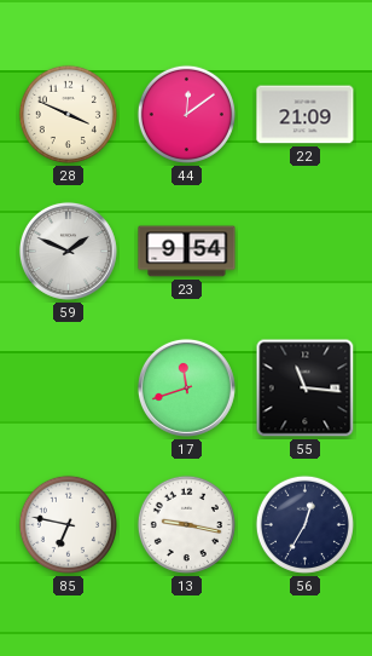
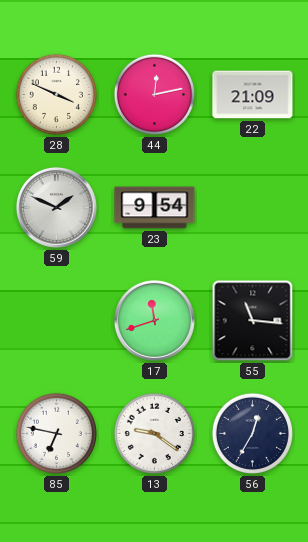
44: 12:09 -> 12:13 (154, 94)
13: 9:17 -> 9:21 (154, 433)
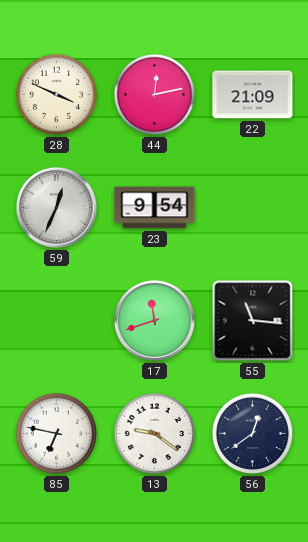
59: 1:49 -> 12:34 (56, 207)
56: 12:35 -> 12:39 (252, 433)
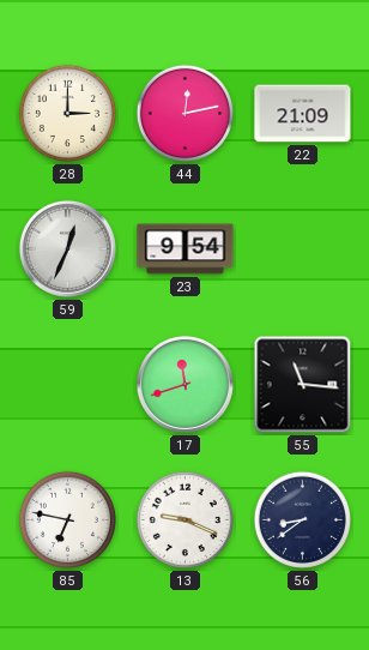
28: 3:49 -> 3:00 (67, 113)
13: 9:21 -> 9:19 (184, 519)
56: 12:39 -> 8:39 (302, 519)
